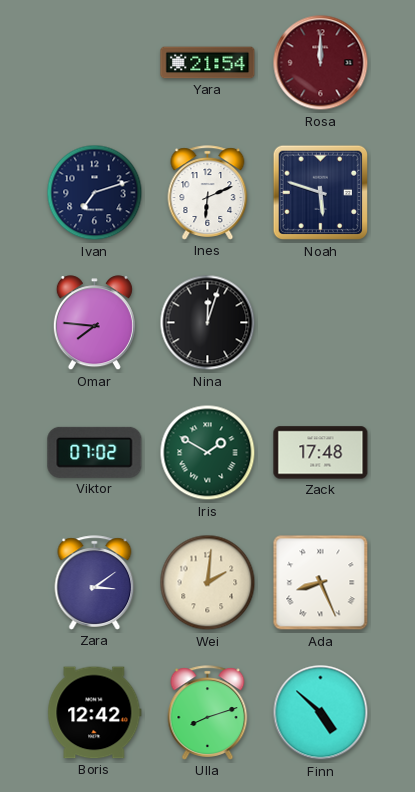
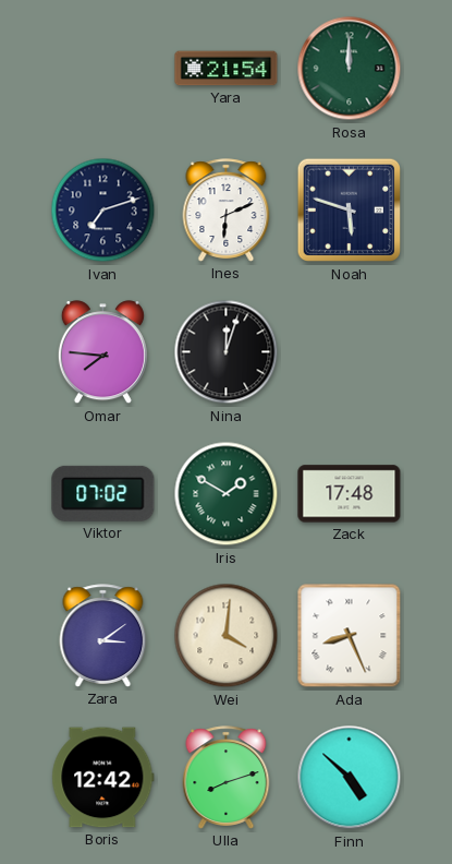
Rosa dial: burgundy -> green (350, 69)
Wei: 2:01 -> 4:01 (227, 636)
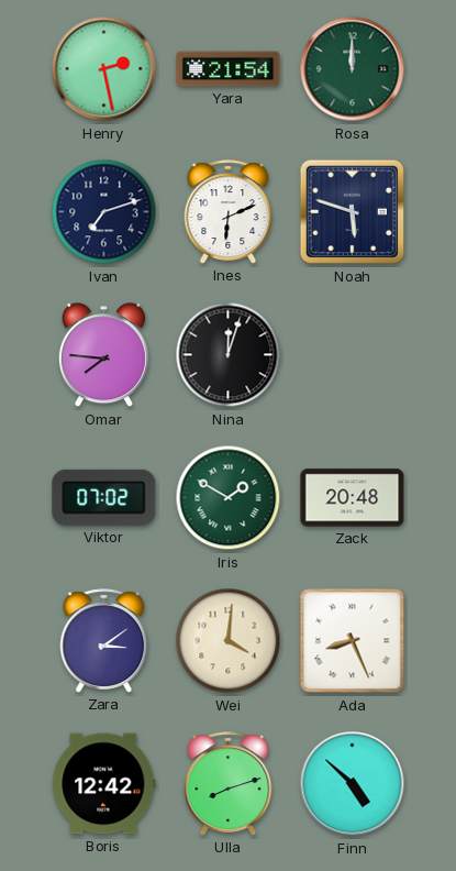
Henry: none -> 2:28 (104, 69)
Zack: 17:48 -> 20:48 (353, 498)
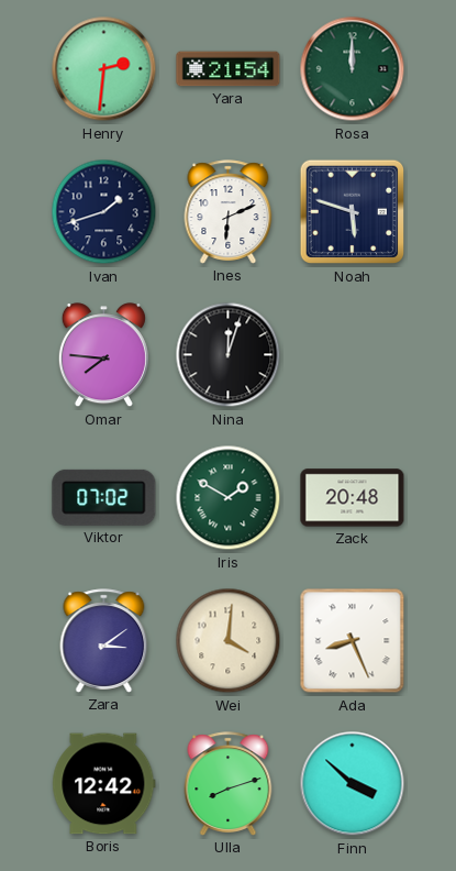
Henry: 2:28 -> 2:31 (104, 69)
Ivan: 7:12 -> 1:42 (104, 212)
Finn: 4:52 -> 3:52 (353, 784)
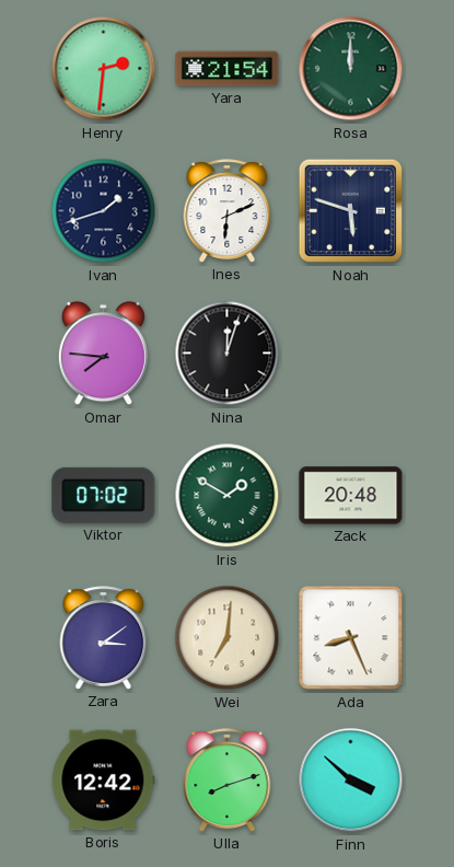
Wei: 4:01 -> 7:01 (228, 638)
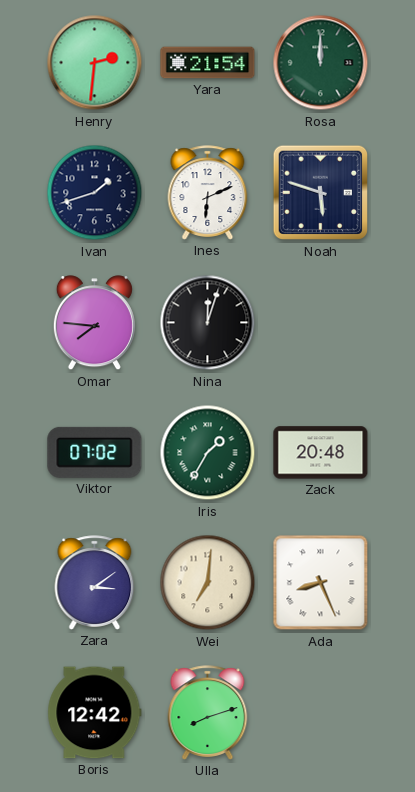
Iris: 1:50 -> 1:35 (208, 453)
Finn: 3:52 -> none (351, 781)
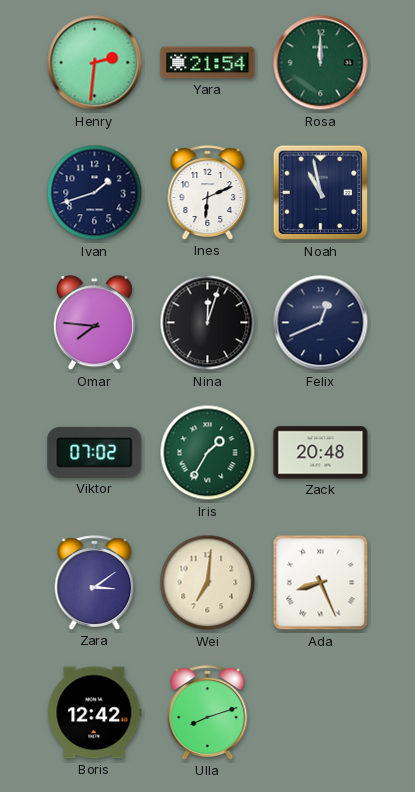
Noah: 5:48 -> 10:58 (321, 193)
Felix: none -> 12:41 (321, 323)
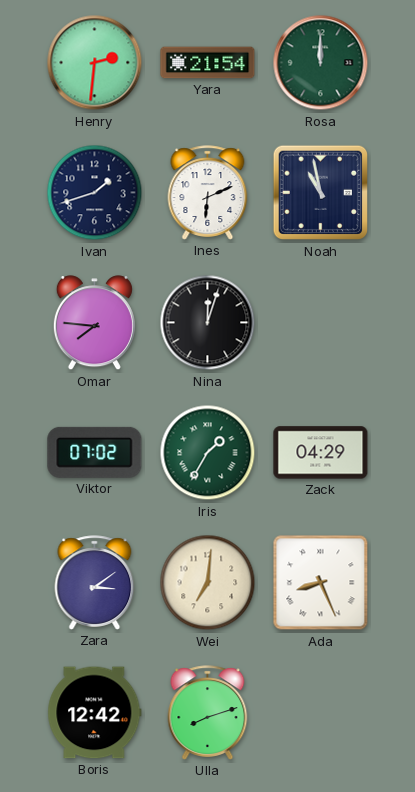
Felix: 12:41 -> none (321, 323)
Zack: 20:48 -> 04:29 (321, 453)
